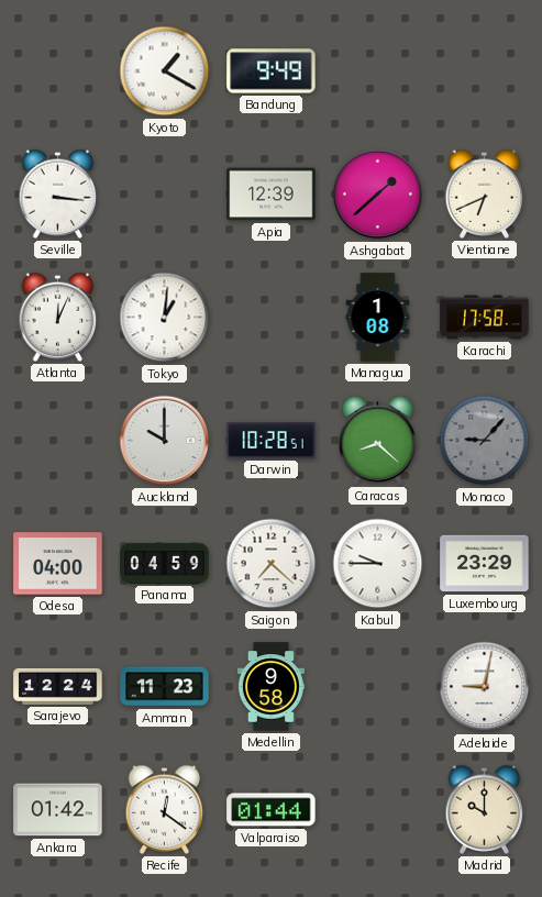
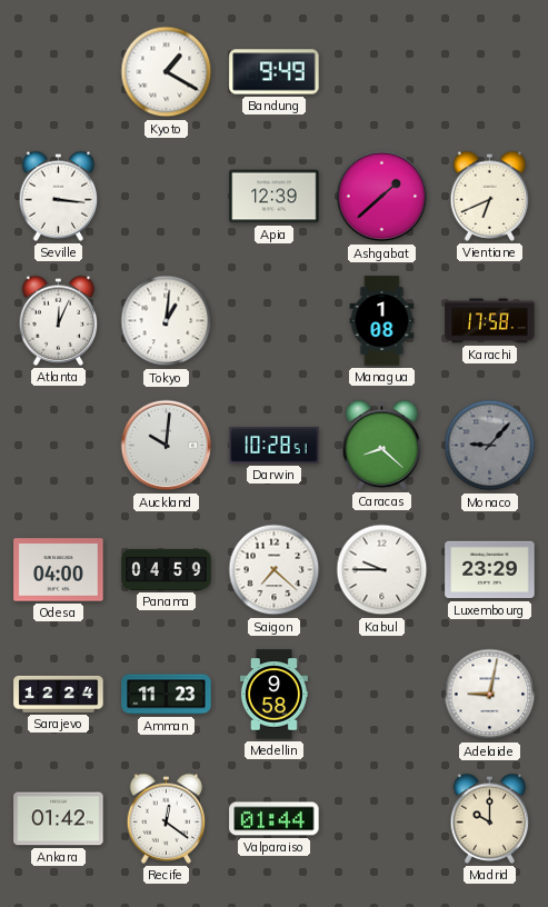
Auckland: 10:00 -> 10:01 (167, 446)
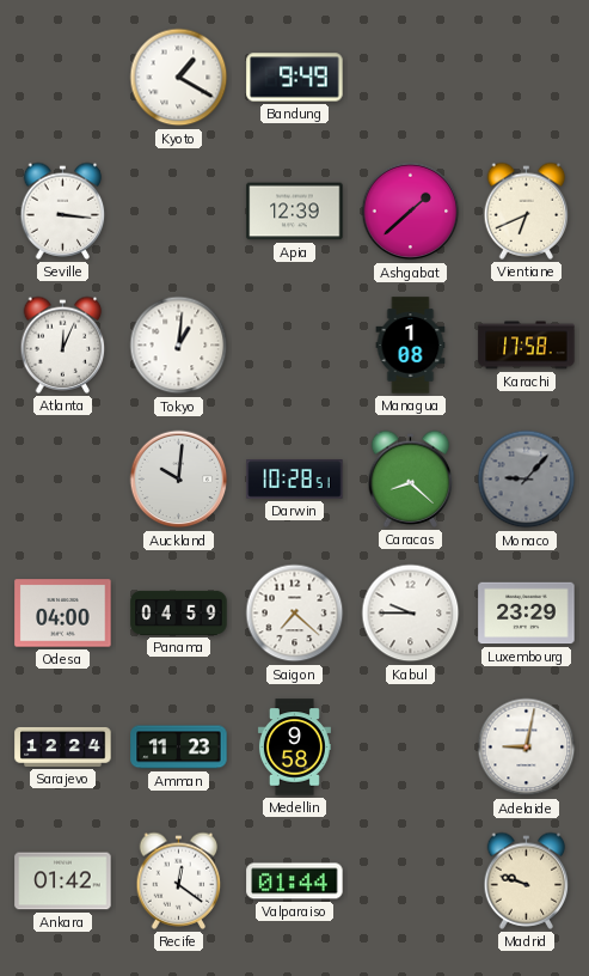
Madrid: 10:00 -> 9:48 (527, 880)
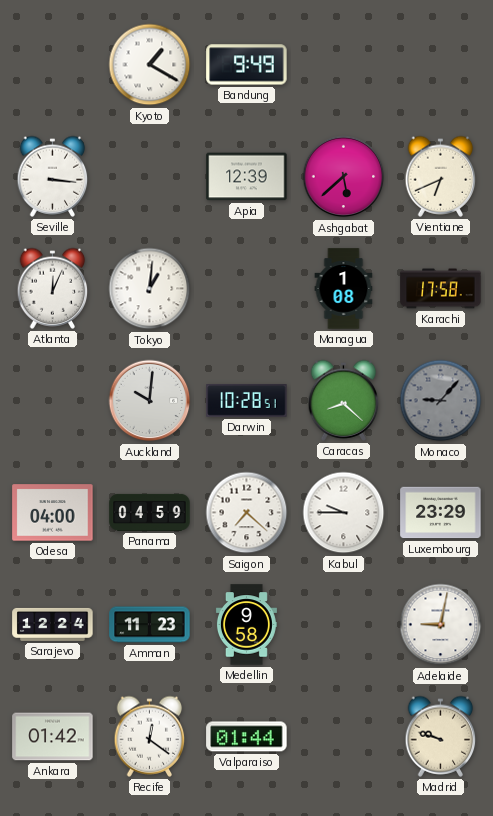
Ashgabat: 1:38 -> 5:38 (344, 177)
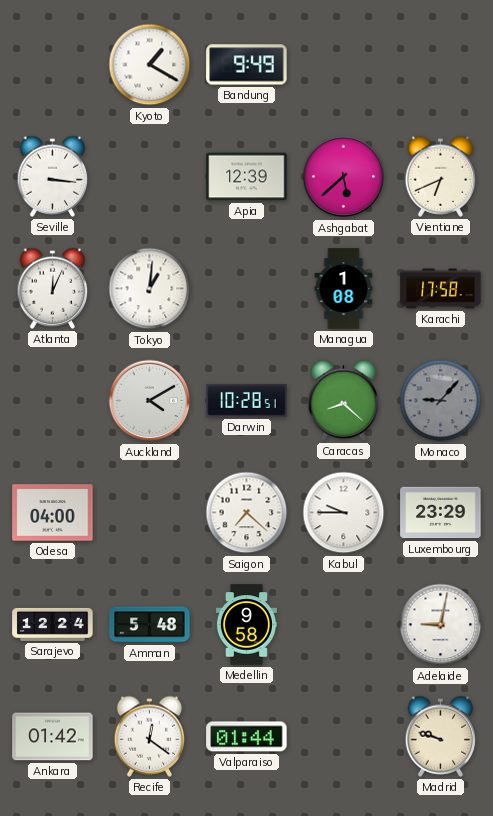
Auckland: 10:01 -> 4:10 (150, 401)
Panama: 04:59 -> none (150, 512)
Amman: 11:23 -> 5:48 (150, 625)
